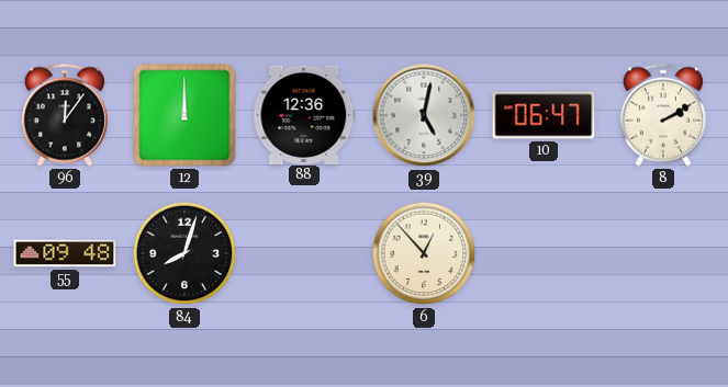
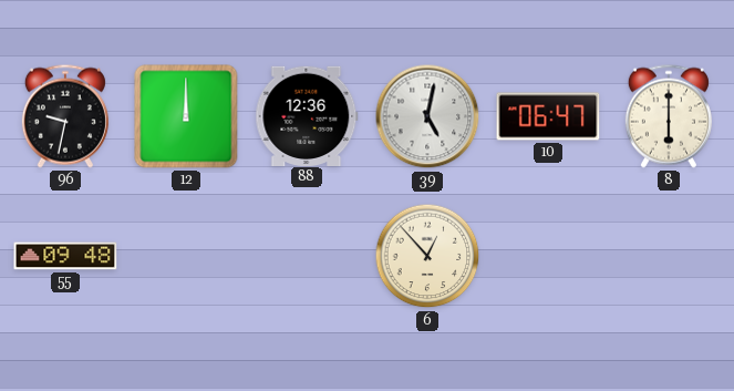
96: 12:06 -> 9:32 (65, 116)
8: 2:10 -> 6:00 (669, 116)
84: 8:03 -> none (184, 253)
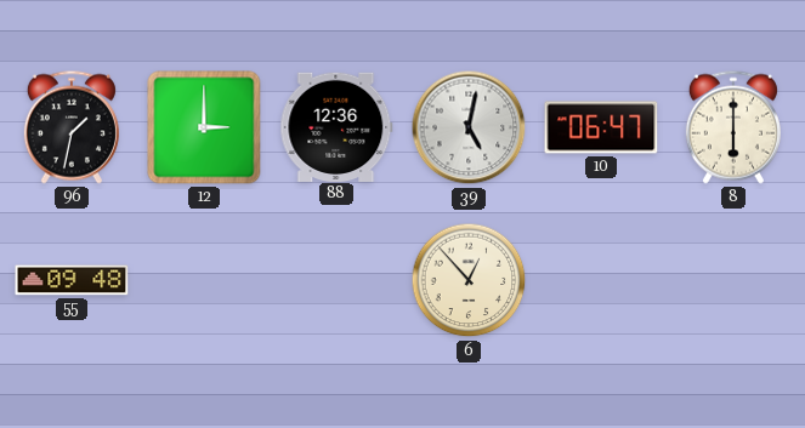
96: 9:32 -> 1:32 (72, 127)
12: 12:00 -> 3:00 (204, 127)
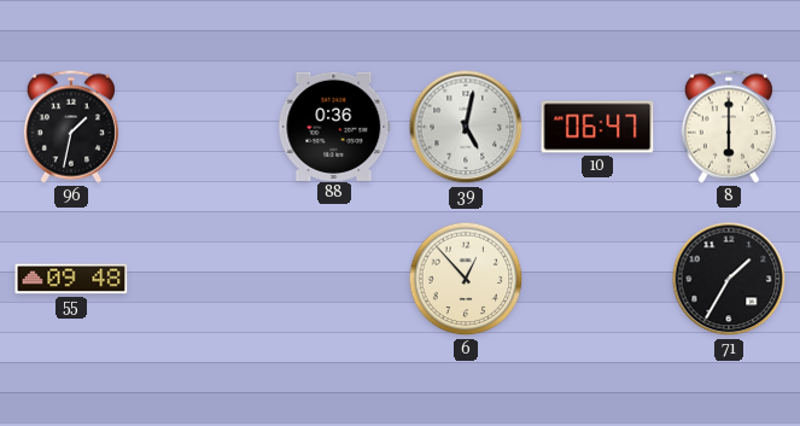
12: 3:00 -> none (204, 127)
88: 12:36 -> 0:36 (334, 126)
71: none -> 1:35 (729, 279)
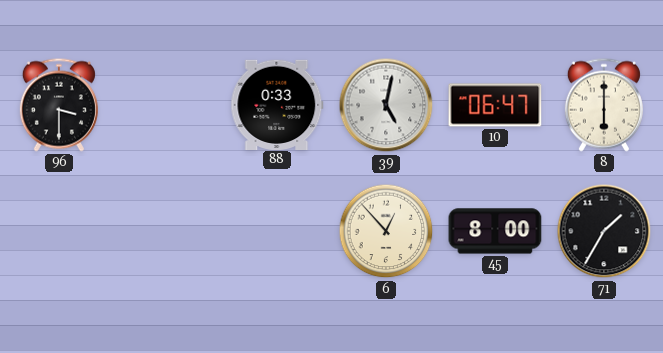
96: 1:32 -> 3:30 (59, 105)
88: 0:36 -> 0:33 (277, 104)
55: 09:48 -> none (71, 279)
45: none -> 8:00 (495, 231)
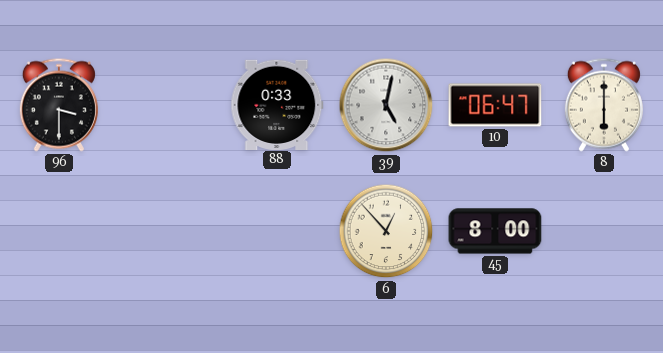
71: 1:35 -> none (604, 231)
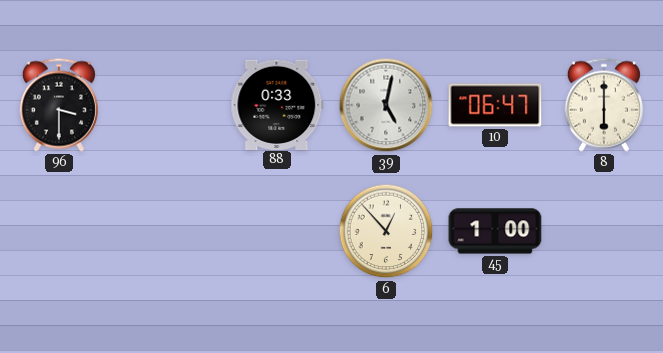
45: 8:00 -> 1:00 (495, 231)
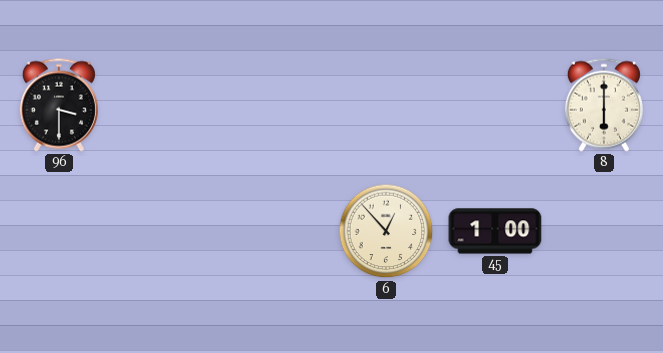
88: 0:33 -> none (277, 104)
39: 5:02 -> none (386, 105)
10: 06:47 -> none (495, 105)
